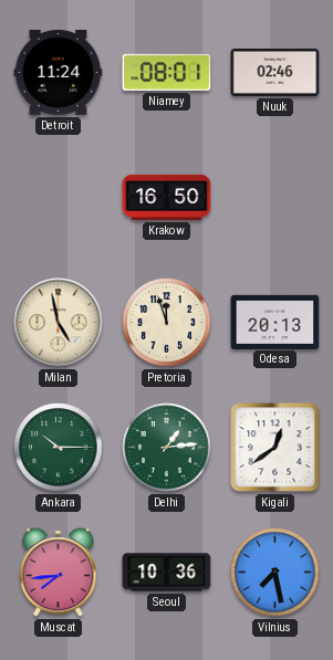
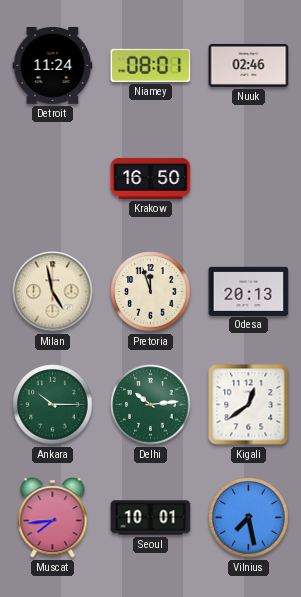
Delhi: 1:14 -> 10:14 (151, 405)
Seoul: 10:36 -> 10:01 (151, 518)
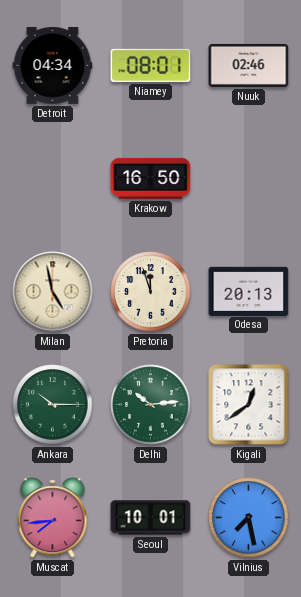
Detroit: 11:24 -> 04:34 (53, 65)
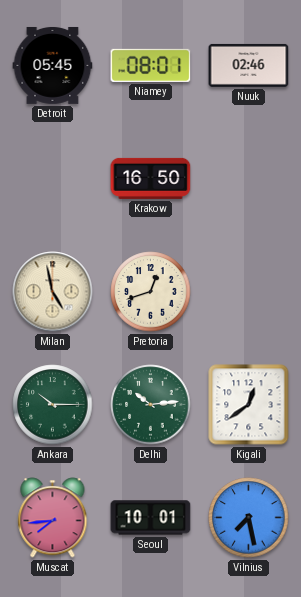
Detroit: 04:34 -> 05:45 (53, 65)
Pretoria: 11:57 -> 12:42 (151, 292)
Odesa: 20:13 -> none (249, 291)
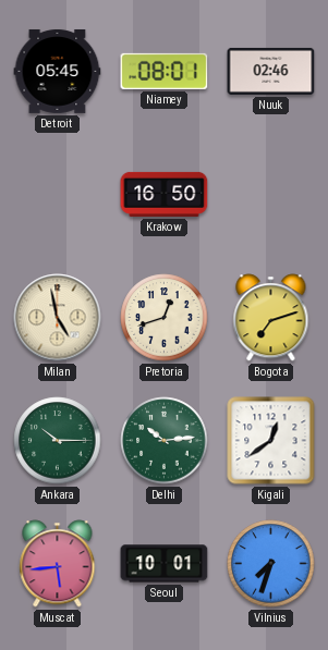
Bogota: none -> 7:12 (271, 318)
Muscat: 7:44 -> 5:44 (58, 564)
Vilnius: 7:28 -> 7:33 (271, 564)
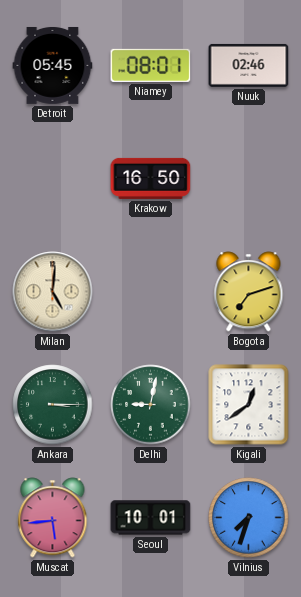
Milan: 4:58 -> 5:01 (53, 292)
Pretoria: 12:42 -> none (165, 318)
Ankara: 10:15 -> 3:15 (53, 405)
Delhi: 10:14 -> 9:02 (151, 405)
